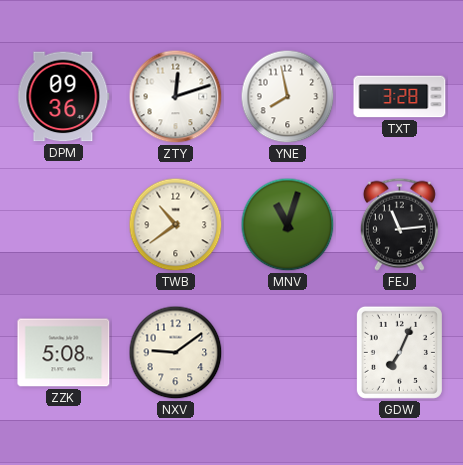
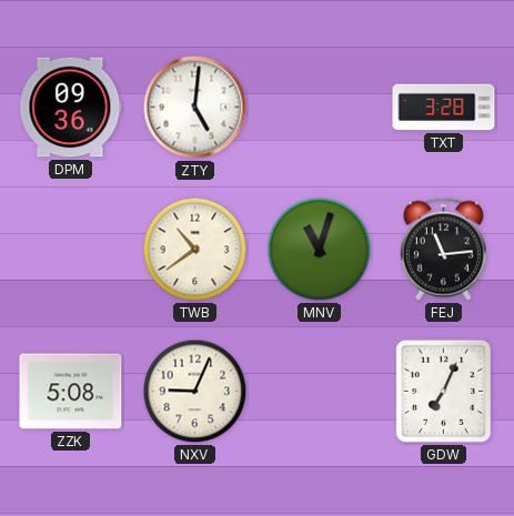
ZTY: 12:12 -> 5:01 (195, 108)
YNE: 7:58 -> none (288, 97)
NXV: 9:09 -> 9:04 (195, 392)
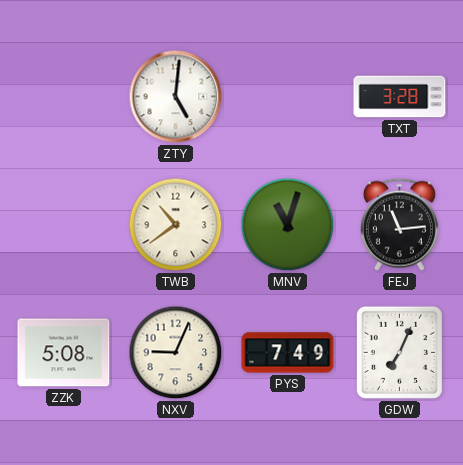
DPM: 09:36 -> none (71, 108)
PYS: none -> 7:49 (288, 353)
